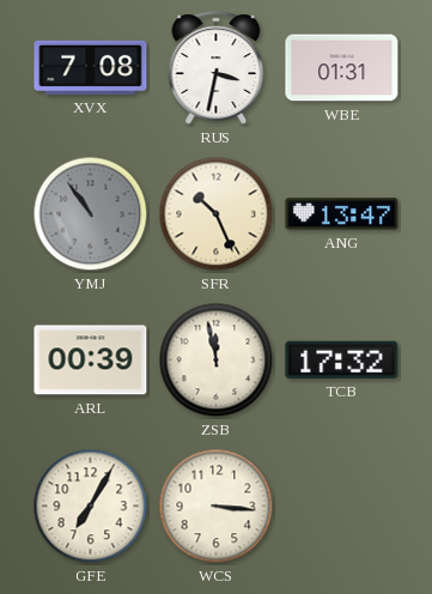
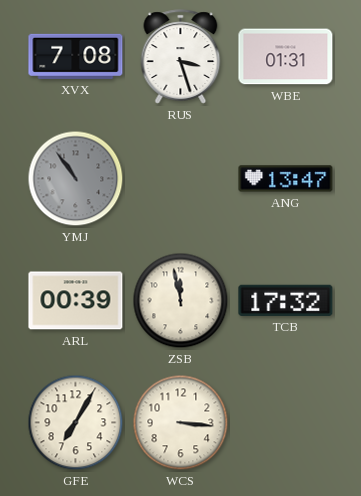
RUS: 3:32 -> 3:27 (181, 57)
SFR: 10:26 -> none (217, 214)
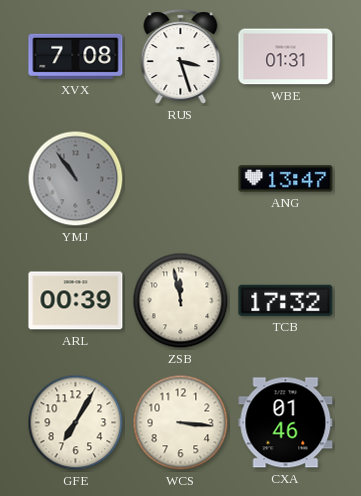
CXA: none -> 01:46 (286, 423)
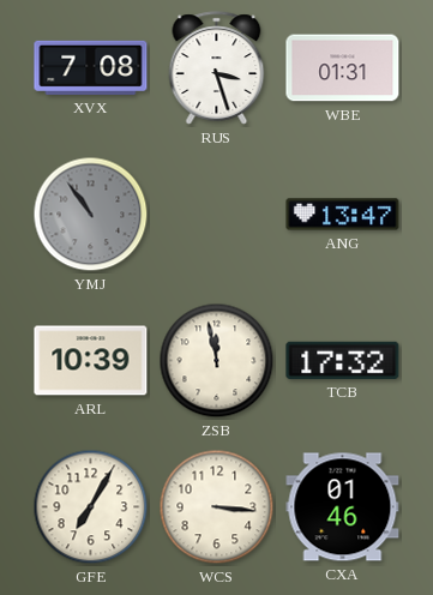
ARL: 00:39 -> 10:39 (91, 361)
